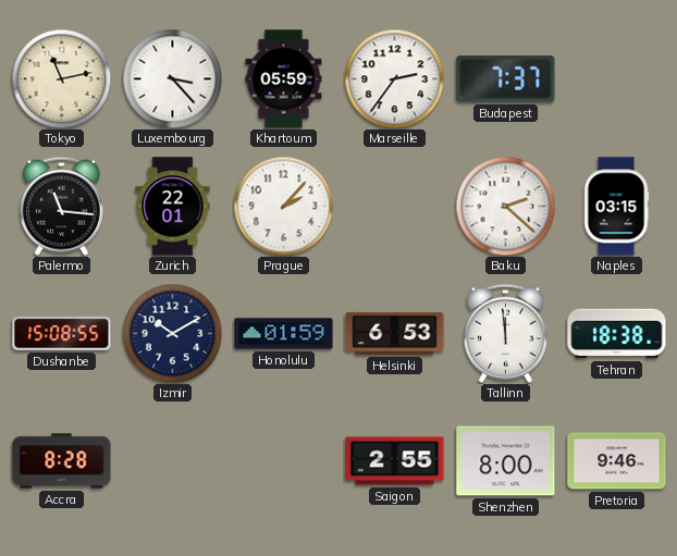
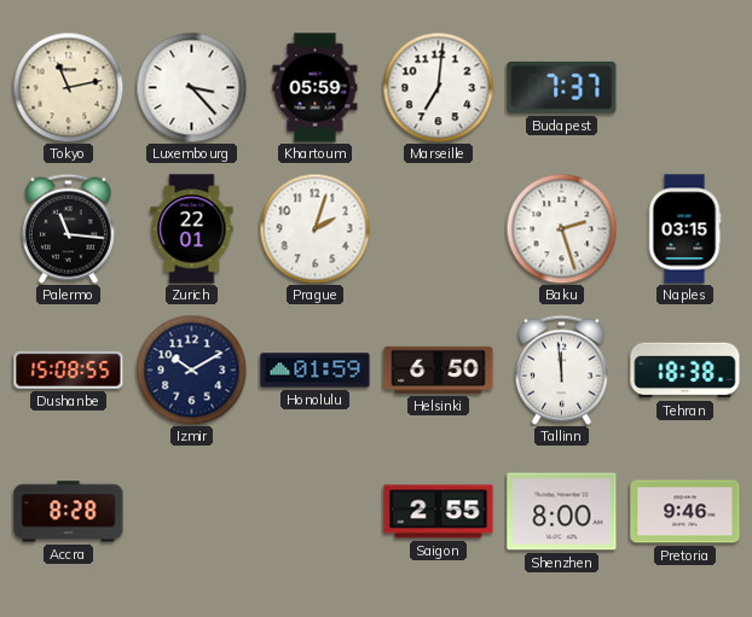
Marseille: 2:36 -> 7:01 (438, 87)
Prague: 2:07 -> 2:03 (314, 228)
Baku: 2:22 -> 2:27 (561, 228)
Helsinki: 6:53 -> 6:50 (439, 369)
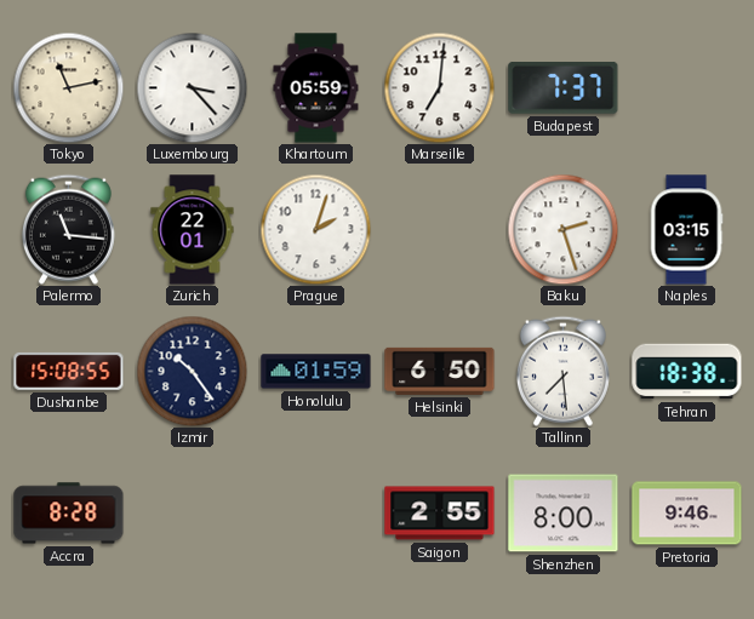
Izmir: 10:10 -> 10:24 (192, 371)
Tallinn: 11:59 -> 7:29 (562, 371)
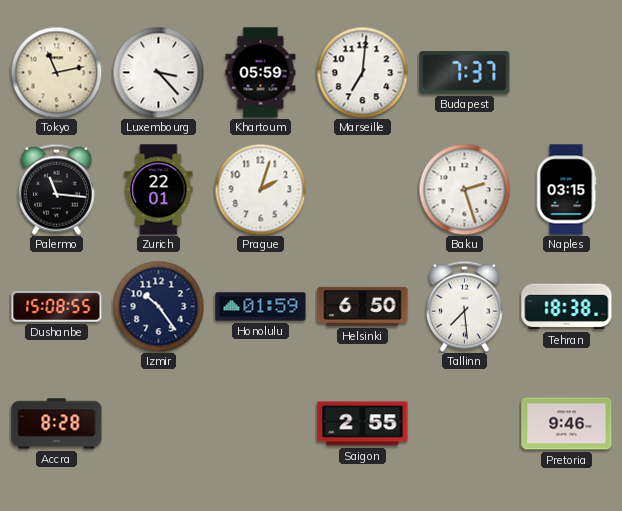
Shenzhen: 8:00 -> none (564, 514)
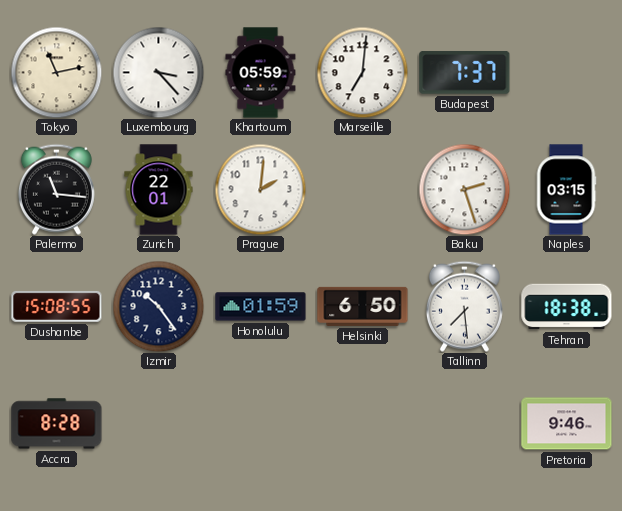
Prague: 2:03 -> 2:01 (260, 189)
Saigon: 2:55 -> none (363, 424)
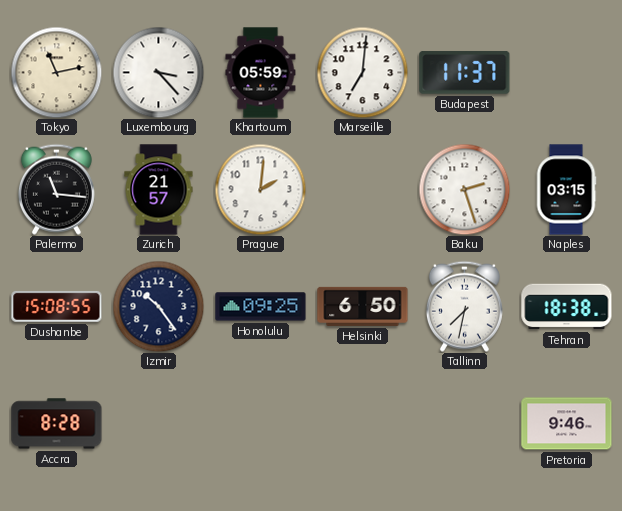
Budapest: 7:37 -> 11:37 (465, 72)
Zurich: 22:01 -> 21:57 (159, 190)
Honolulu: 01:59 -> 09:25 (261, 307)
Tallinn: 7:29 -> 7:32 (464, 306)
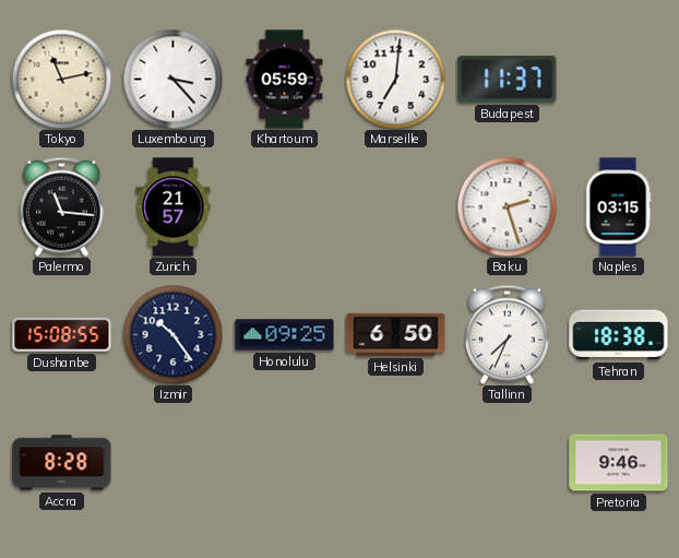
Prague: 2:01 -> none (260, 189)
Tallinn: 7:32 -> 7:34 (507, 334)
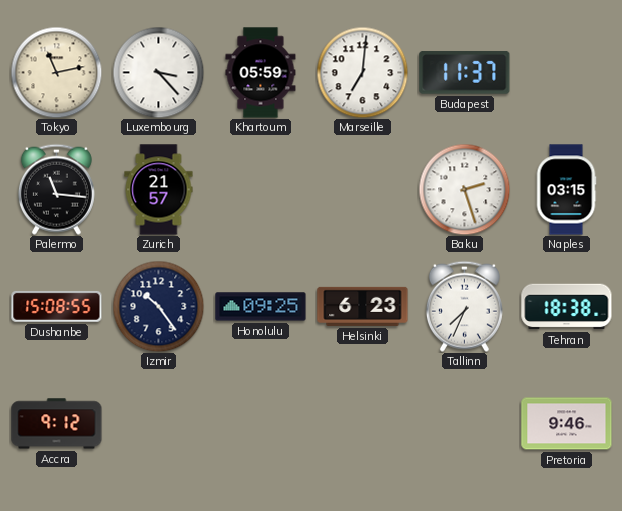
Helsinki: 6:50 -> 6:23 (363, 306)
Accra: 8:28 -> 9:12 (57, 424)
